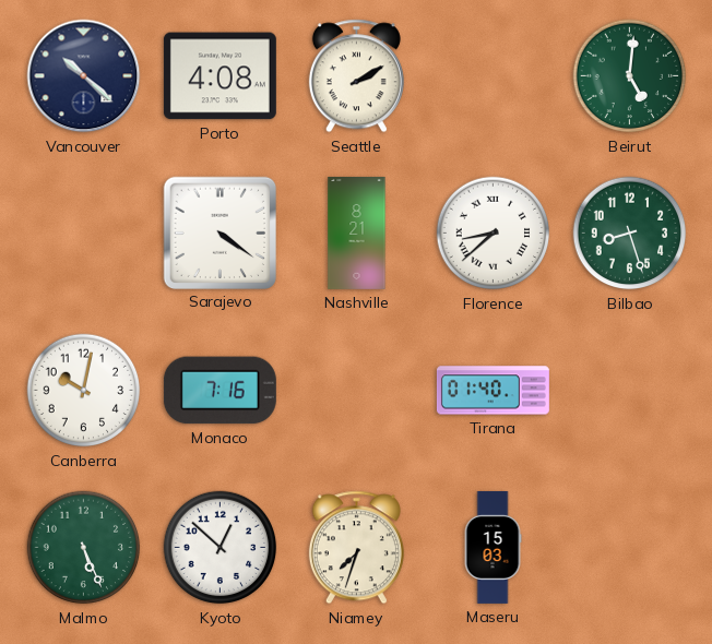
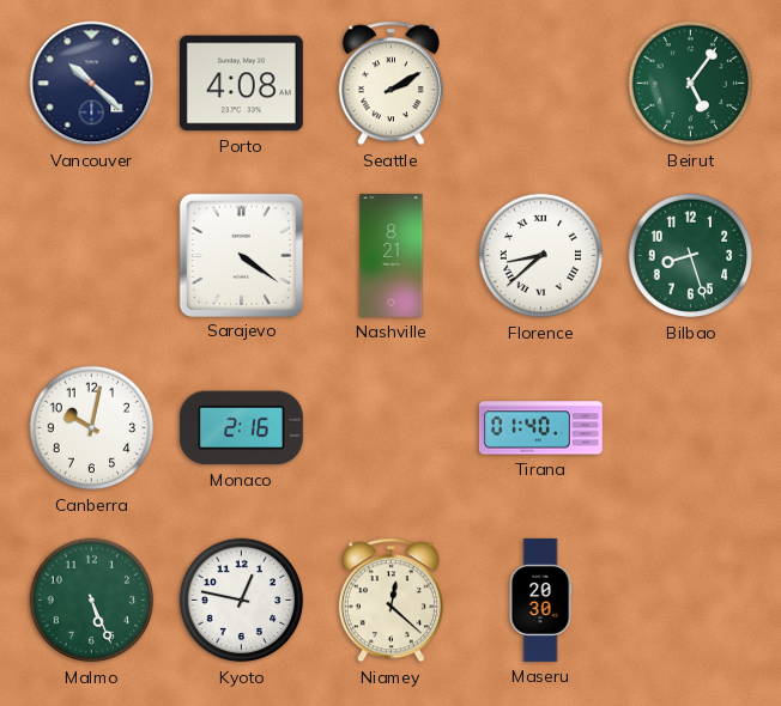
Beirut: 5:01 -> 5:06 (691, 84)
Monaco: 7:16 -> 2:16 (241, 428)
Kyoto: 12:52 -> 12:47 (242, 601)
Niamey: 7:33 -> 12:22 (390, 601)
Maseru: 15:03 -> 20:30 (540, 600)
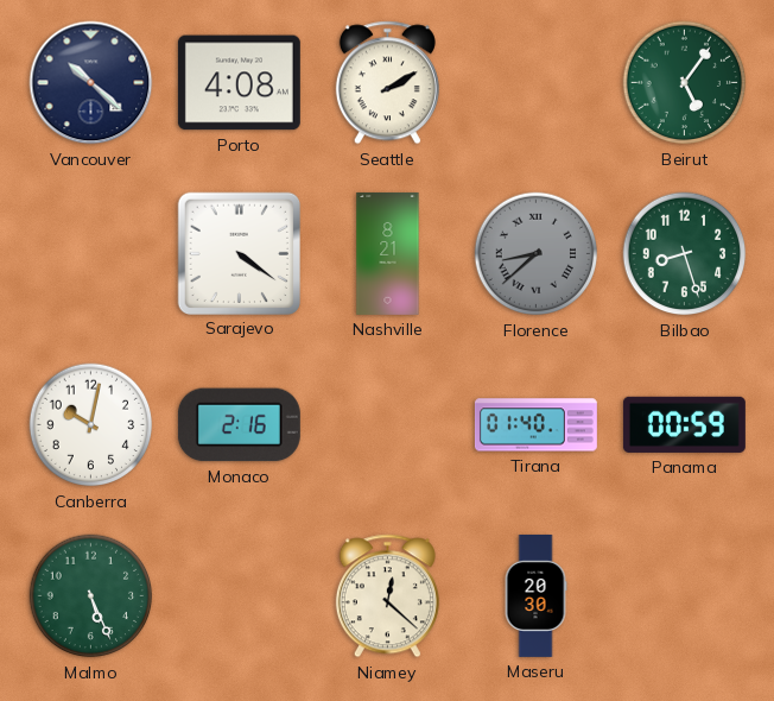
Florence dial: white -> grey (537, 254)
Panama: none -> 00:59 (684, 424)
Kyoto: 12:47 -> none (242, 601)
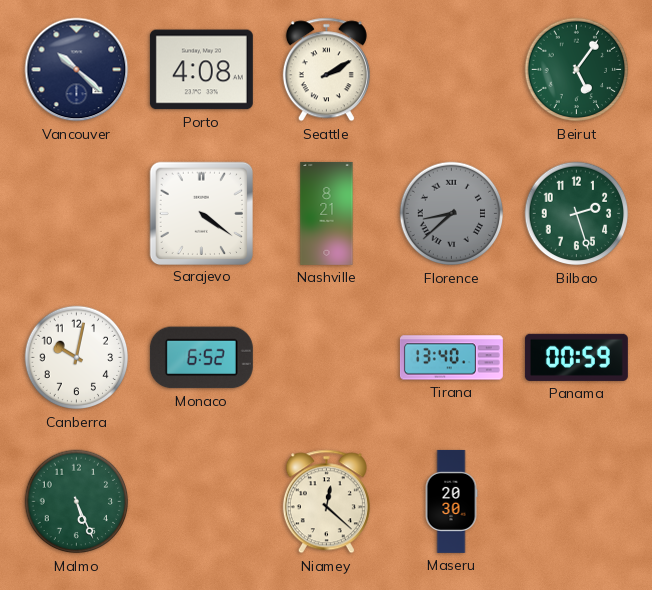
Bilbao: 8:27 -> 2:27 (577, 214)
Monaco: 2:16 -> 6:52 (201, 358)
Tirana: 01:40 -> 13:40 (451, 358)
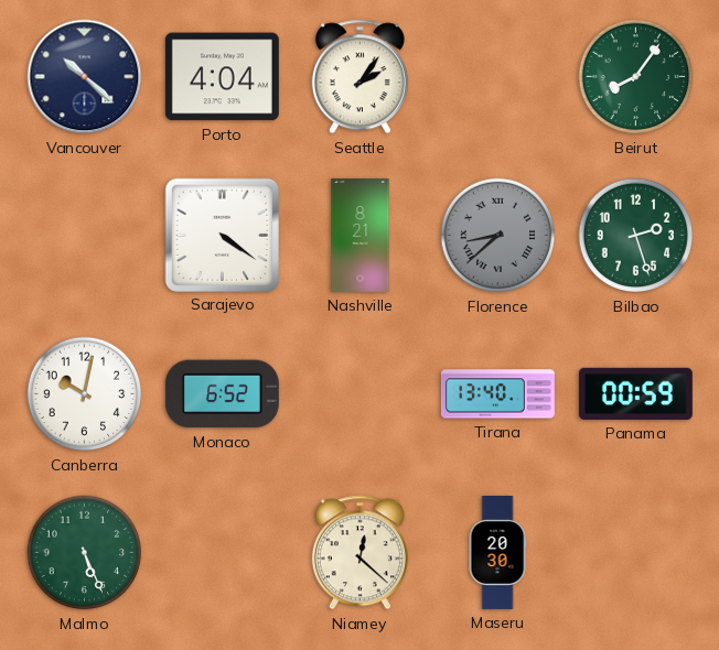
Porto: 4:08 -> 4:04 (222, 77)
Seattle: 2:10 -> 2:06 (359, 77)
Beirut: 5:06 -> 8:06 (636, 77)
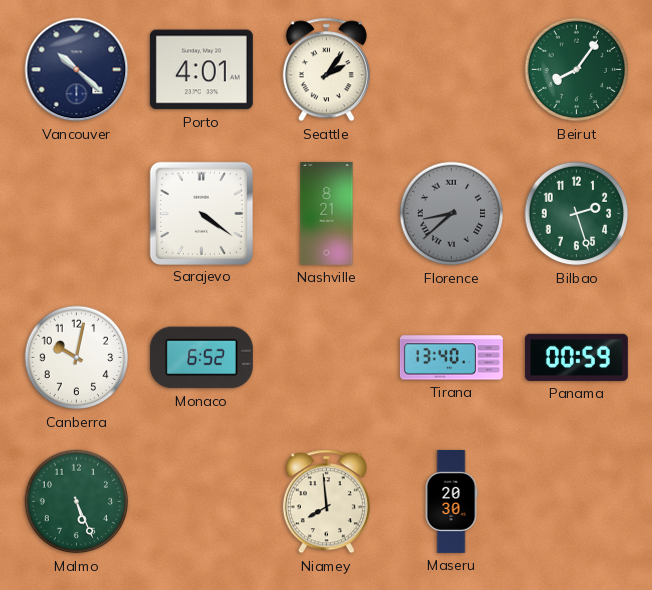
Porto: 4:04 -> 4:01 (201, 70)
Niamey: 12:22 -> 7:59 (326, 502)
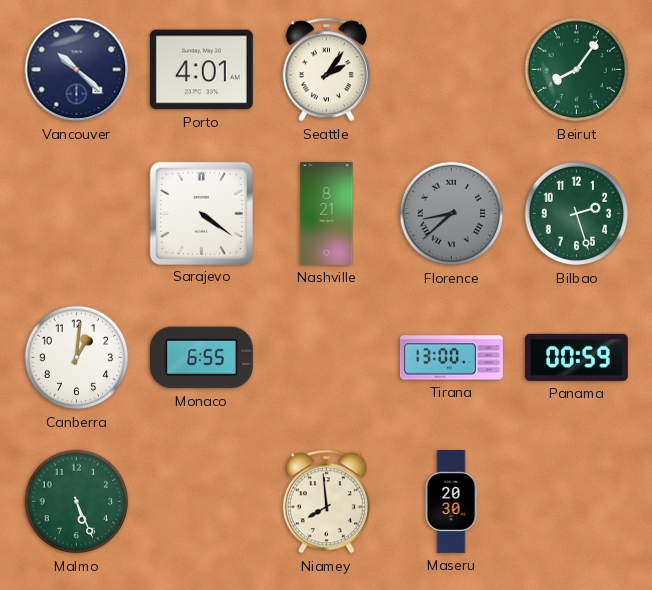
Canberra: 10:02 -> 1:01 (77, 358)
Monaco: 6:52 -> 6:55 (201, 358)
Tirana: 13:40 -> 13:00 (451, 358)
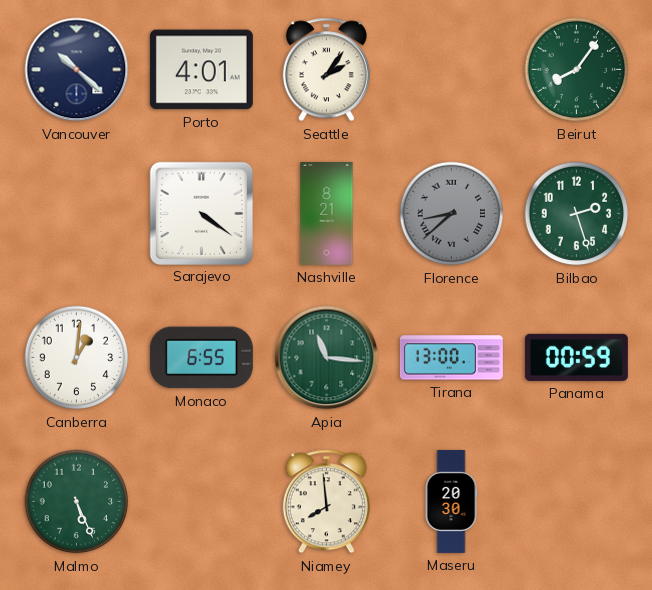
Apia: none -> 11:16 (327, 358)
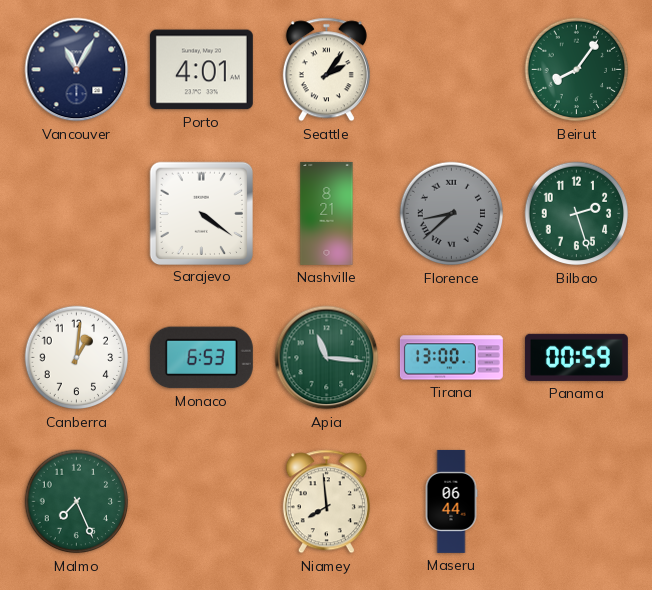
Vancouver: 10:22 -> 11:05 (77, 70)
Monaco: 6:55 -> 6:53 (201, 358)
Malmo: 5:26 -> 7:26 (77, 502)
Maseru: 20:30 -> 06:44 (451, 501)
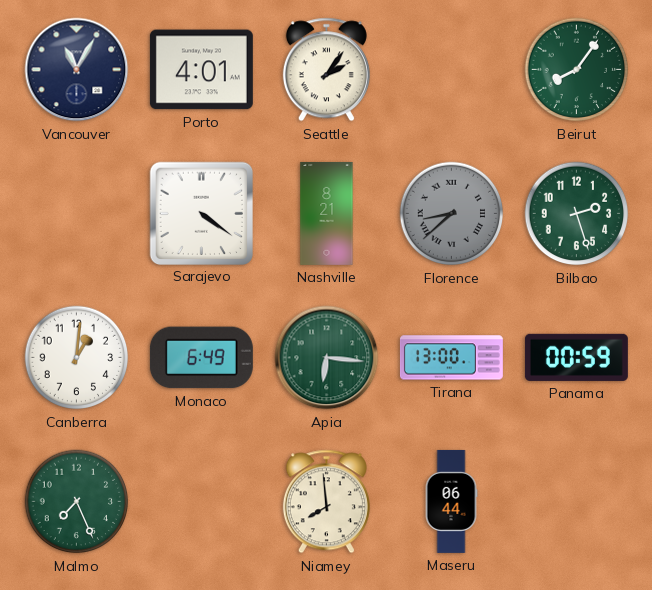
Monaco: 6:53 -> 6:49 (201, 358)
Apia: 11:16 -> 6:16 (327, 358)
